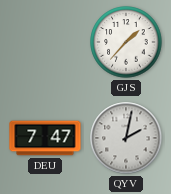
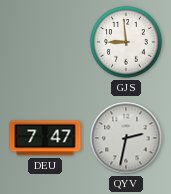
GJS: 1:37 -> 8:59 (126, 42)
QYV: 2:02 -> 2:32 (126, 138)
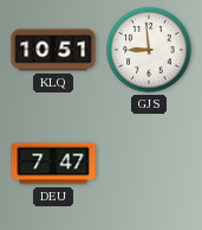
KLQ: none -> 10:51 (53, 50)
QYV: 2:32 -> none (126, 138)
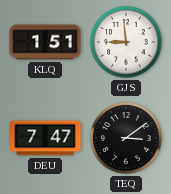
KLQ: 10:51 -> 1:51 (45, 42)
TEQ: none -> 3:09 (126, 138)
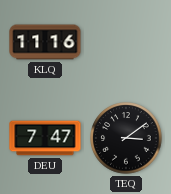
KLQ: 1:51 -> 11:16 (45, 42)
GJS: 8:59 -> none (126, 42)
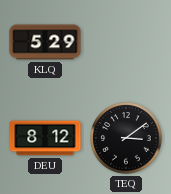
KLQ: 11:16 -> 5:29 (45, 42)
DEU: 7:47 -> 8:12 (45, 138)
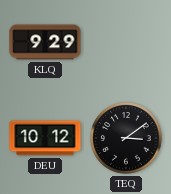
KLQ: 5:29 -> 9:29 (45, 42)
DEU: 8:12 -> 10:12 (45, 138)
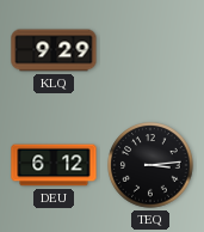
DEU: 10:12 -> 6:12 (54, 165)
TEQ: 3:09 -> 3:14 (150, 165)
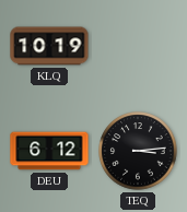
KLQ: 9:29 -> 10:19 (49, 46)
